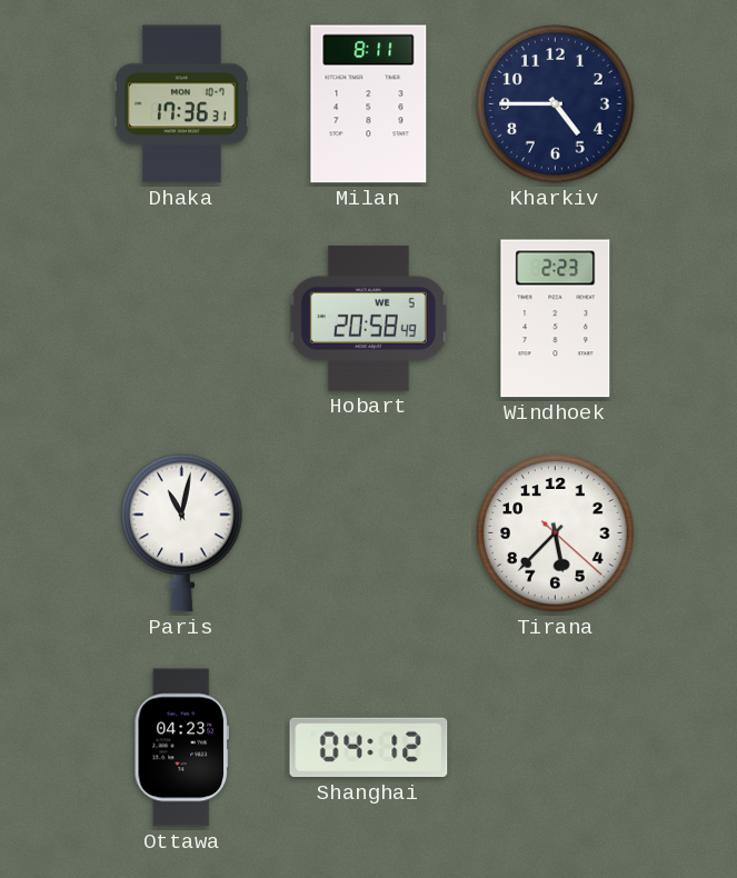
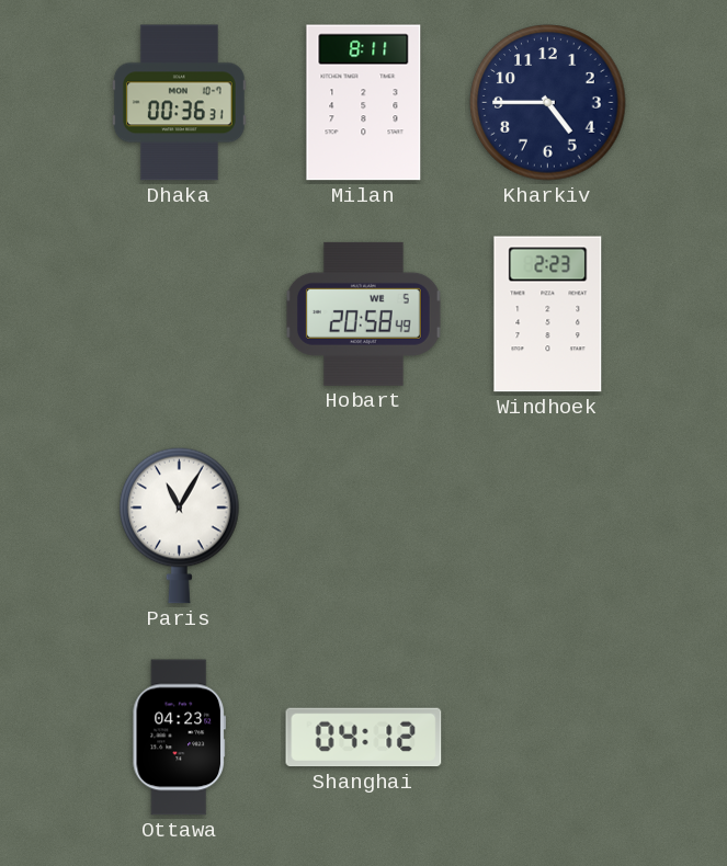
Dhaka: 17:36 -> 00:36 (179, 103)
Paris: 11:02 -> 11:05 (180, 525)
Tirana: 5:37 -> none (556, 533)
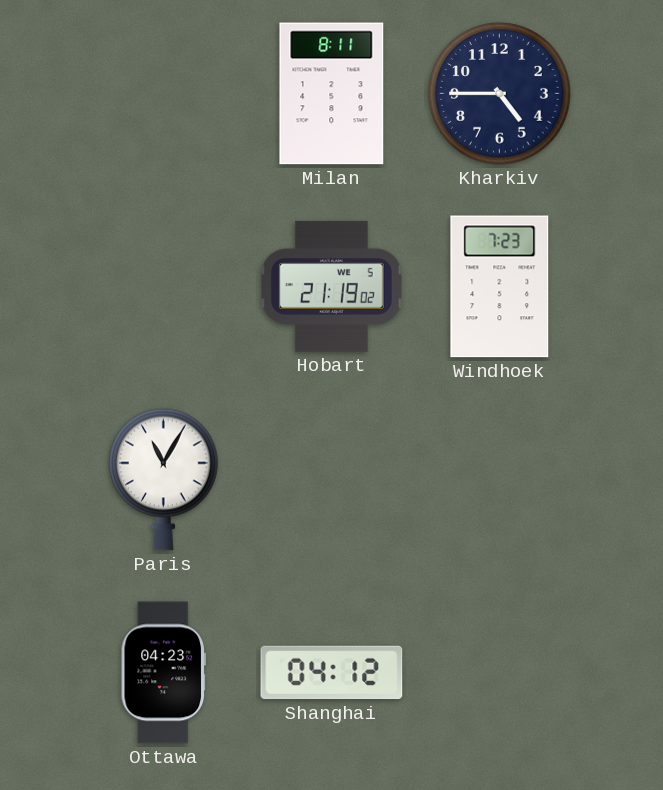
Dhaka: 00:36 -> none (179, 103)
Hobart: 20:58 -> 21:19 (331, 286)
Windhoek: 2:23 -> 7:23 (500, 287)
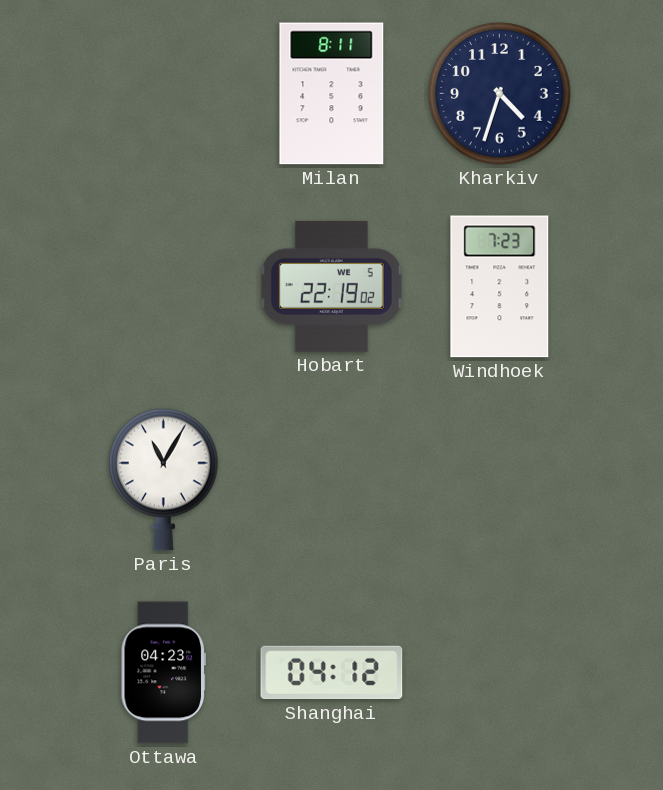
Kharkiv: 4:45 -> 4:33 (500, 94)
Hobart: 21:19 -> 22:19 (331, 286)
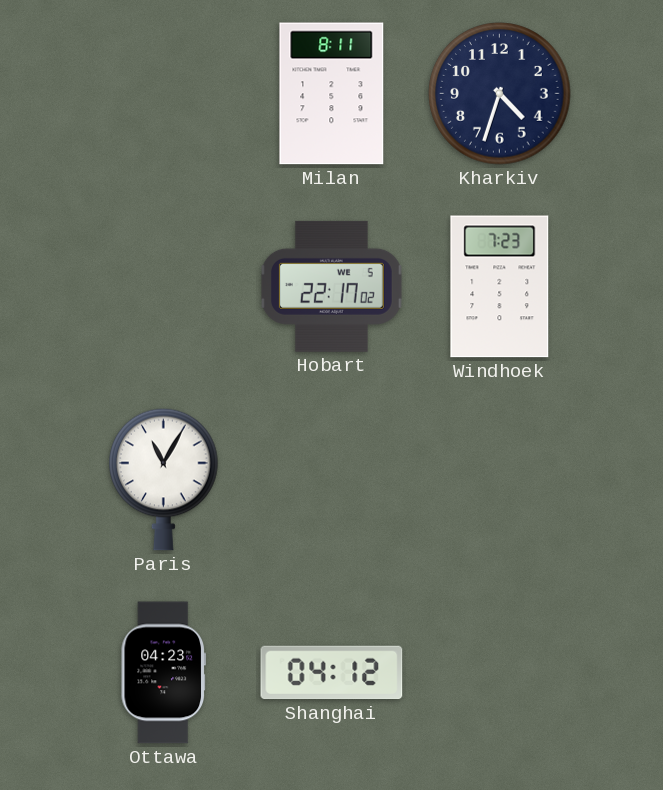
Hobart: 22:19 -> 22:17 (331, 286)
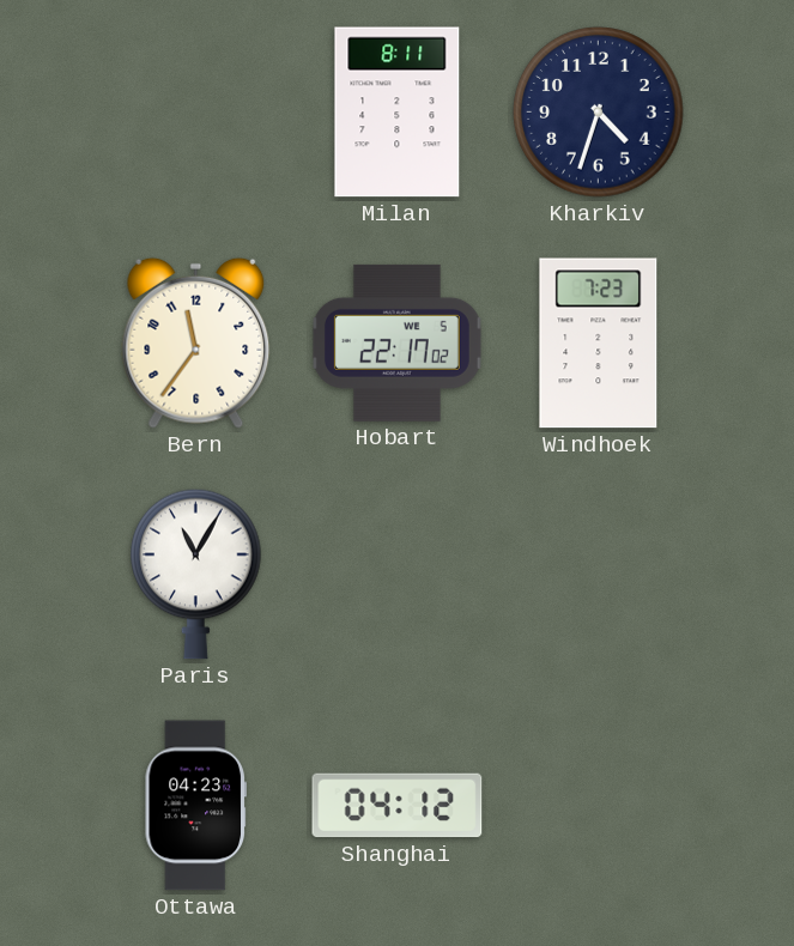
Bern: none -> 11:36 (196, 342)
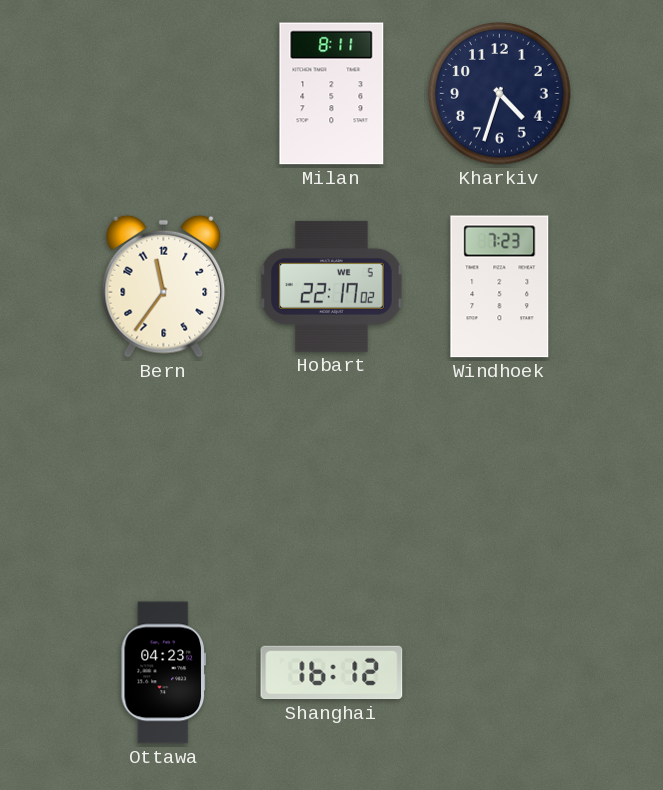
Paris: 11:05 -> none (196, 574)
Shanghai: 04:12 -> 16:12 (332, 673)
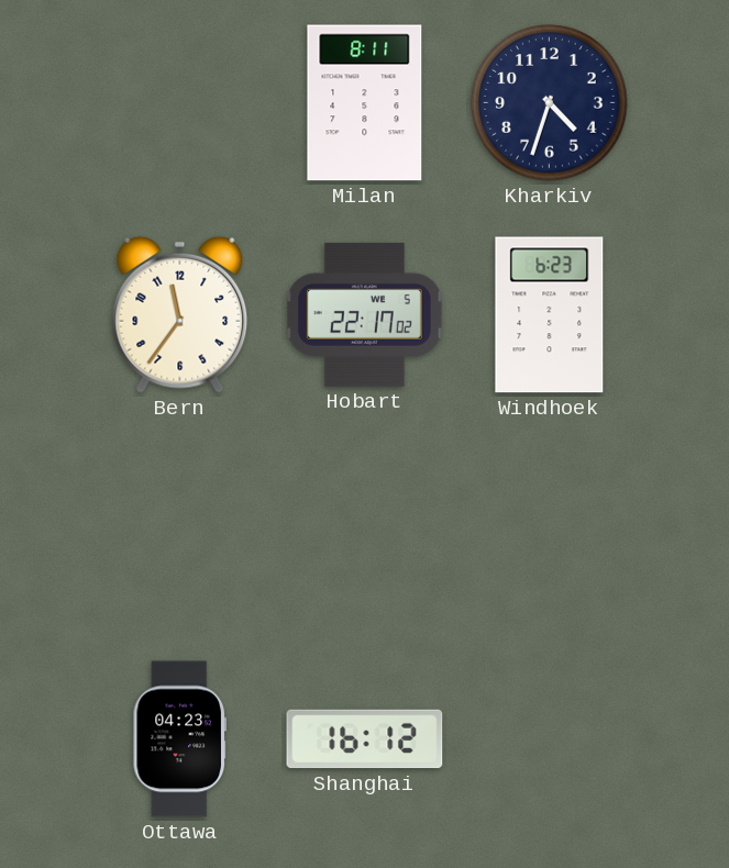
Windhoek: 7:23 -> 6:23 (550, 315)
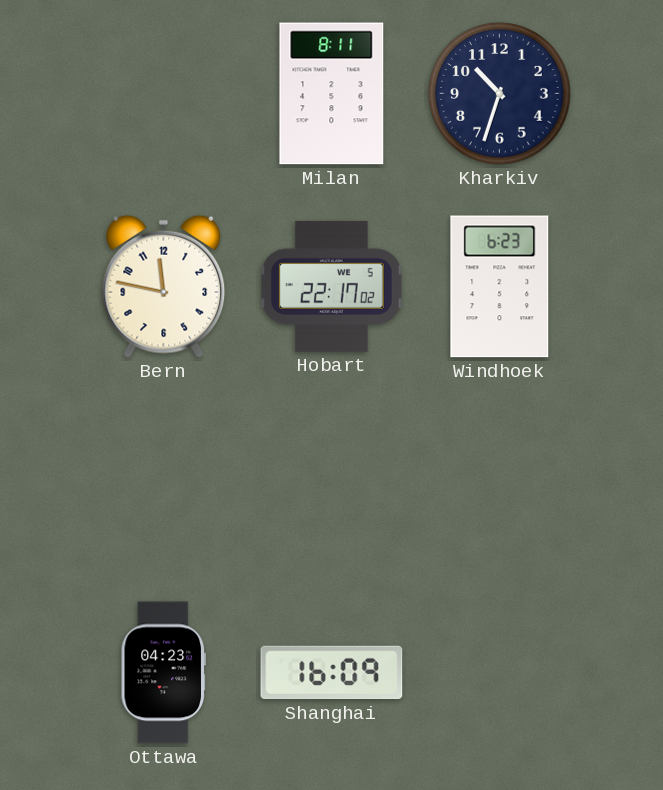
Kharkiv: 4:33 -> 10:33 (500, 94)
Bern: 11:36 -> 11:47 (164, 286)
Shanghai: 16:12 -> 16:09 (332, 673)
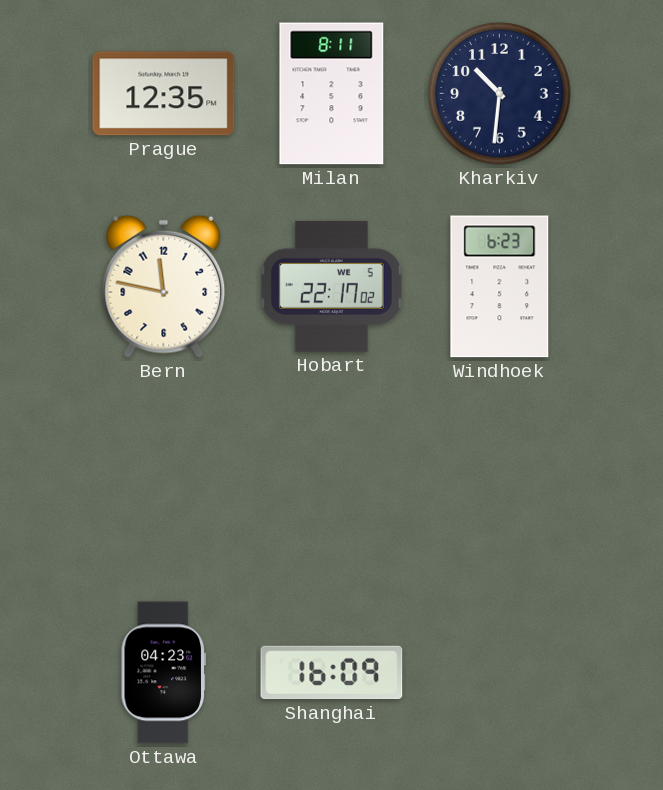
Prague: none -> 12:35 (164, 94)
Kharkiv: 10:33 -> 10:31 (500, 94)
